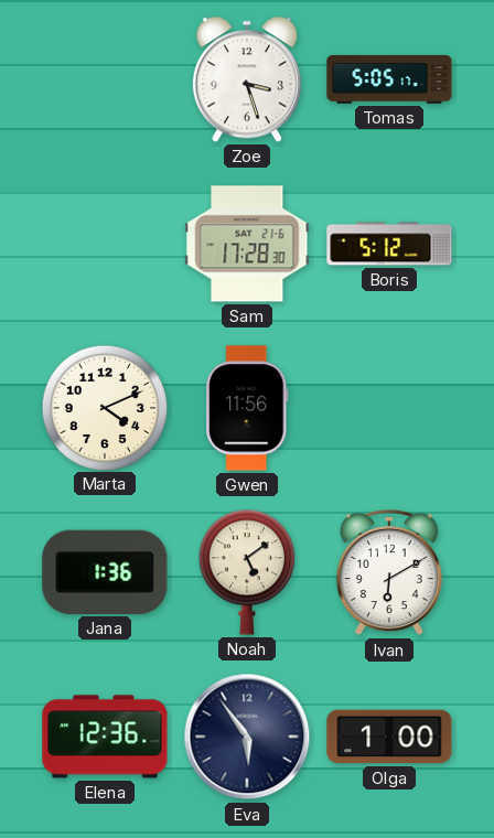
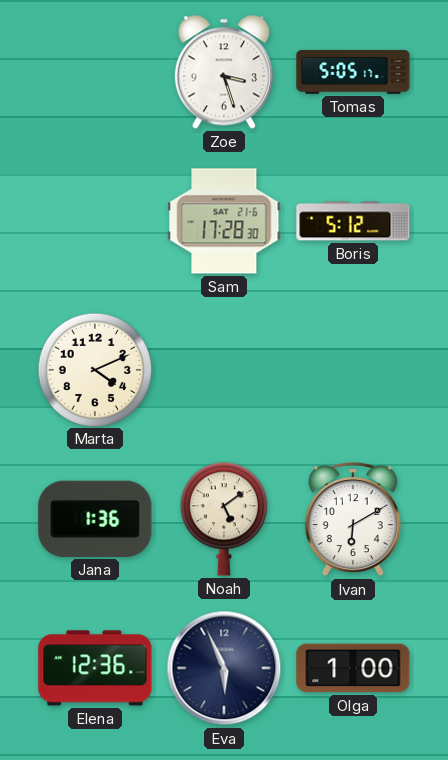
Gwen: 11:56 -> none (247, 408)
Eva: 5:54 -> 5:56 (224, 668)
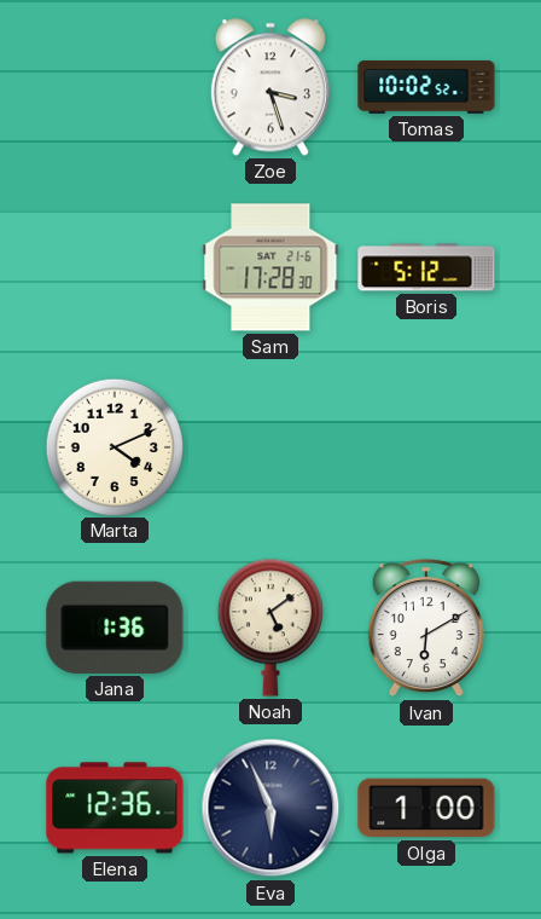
Tomas: 5:05 -> 10:02 (426, 87)
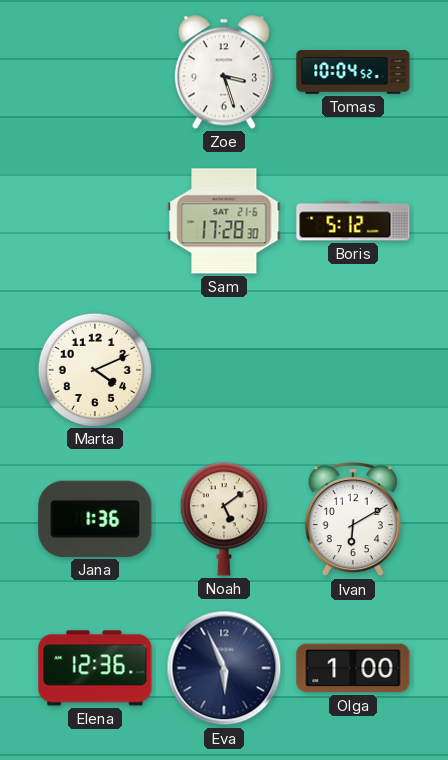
Tomas: 10:02 -> 10:04 (353, 72)
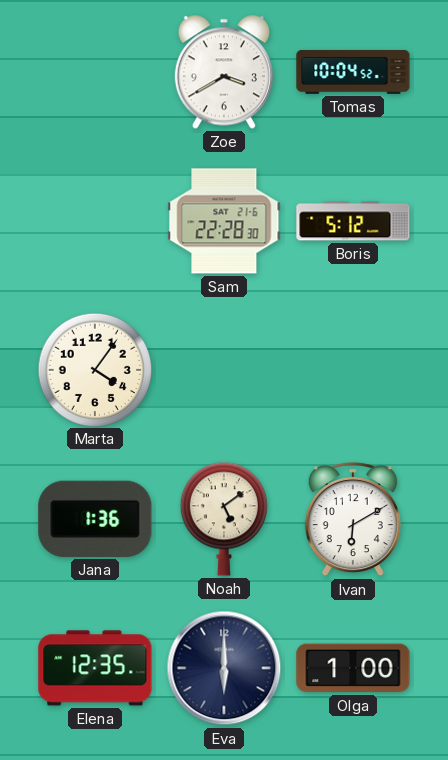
Zoe: 3:27 -> 3:40 (224, 72)
Sam: 17:28 -> 22:28 (224, 221)
Marta: 4:11 -> 4:06 (94, 369)
Elena: 12:36 -> 12:35 (95, 668)
Eva: 5:56 -> 6:00 (224, 668)
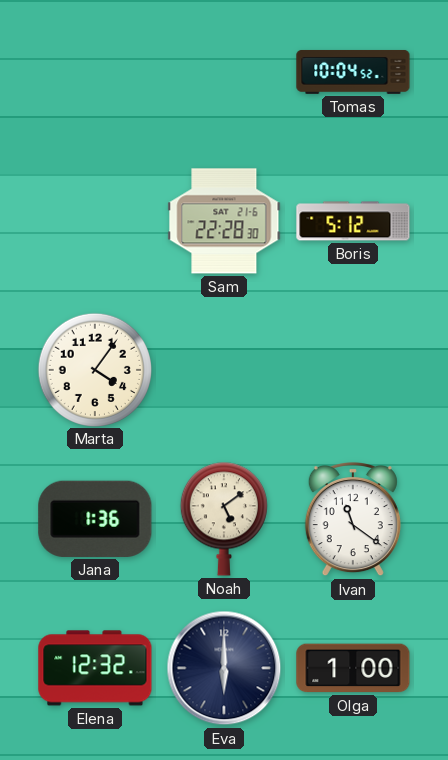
Zoe: 3:40 -> none (224, 72)
Ivan: 6:10 -> 11:21 (353, 520)
Elena: 12:35 -> 12:32 (95, 668)
